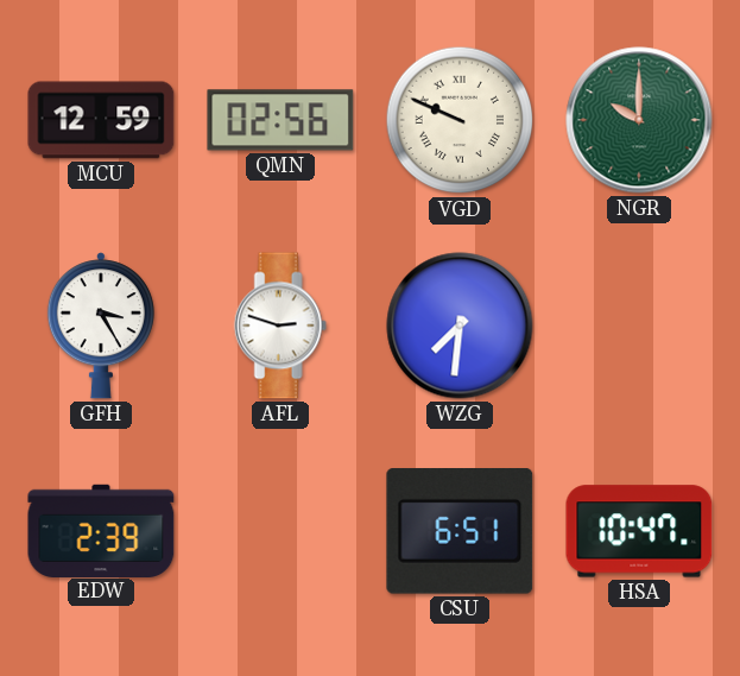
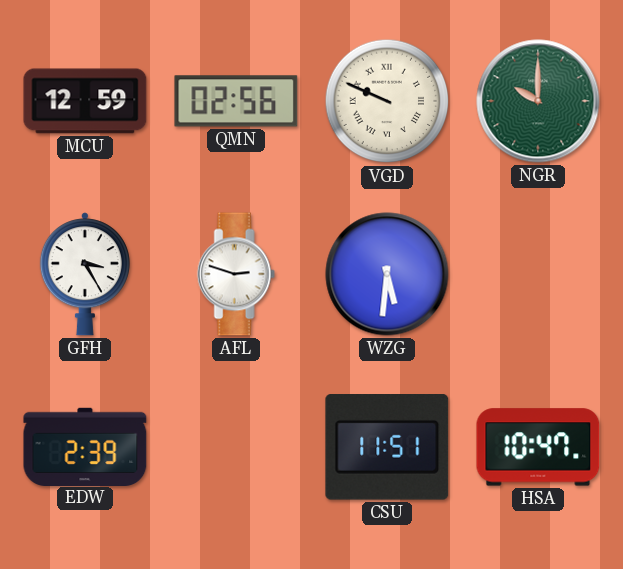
WZG: 7:31 -> 5:31 (387, 274)
CSU: 6:51 -> 11:51 (387, 448)
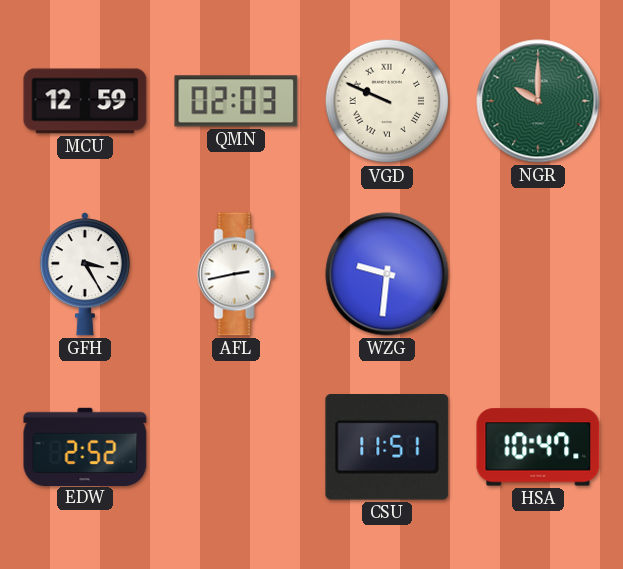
QMN: 02:56 -> 02:03 (236, 101)
AFL: 2:48 -> 2:43 (236, 274)
WZG: 5:31 -> 9:31 (387, 274)
EDW: 2:39 -> 2:52 (85, 446)
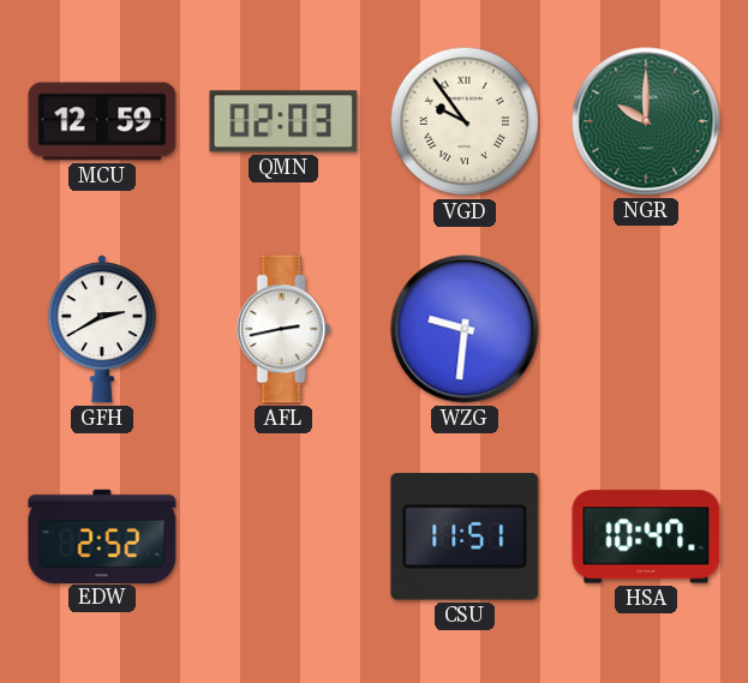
VGD: 9:49 -> 9:54 (465, 121)
GFH: 3:25 -> 2:40 (102, 329)
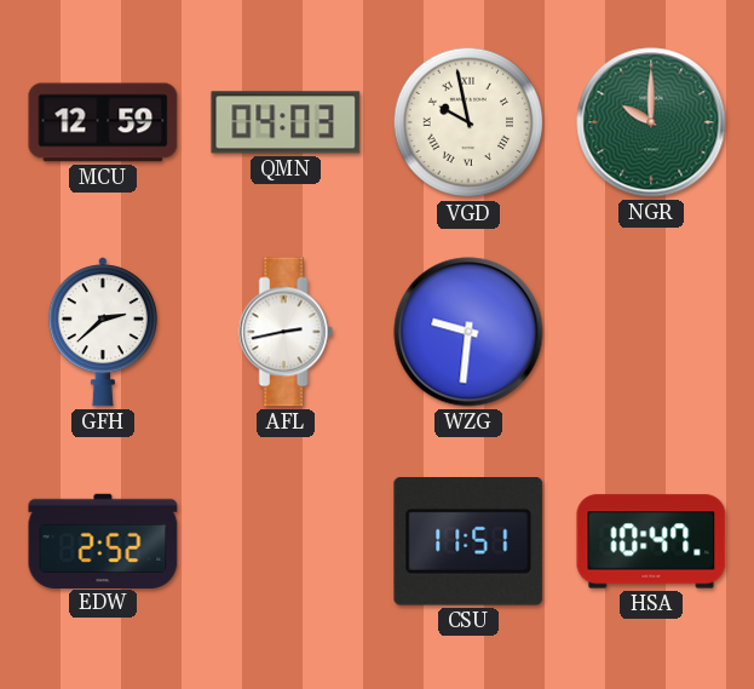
QMN: 02:03 -> 04:03 (286, 122)
VGD: 9:54 -> 9:58 (468, 122)
GFH: 2:40 -> 2:38 (103, 332)
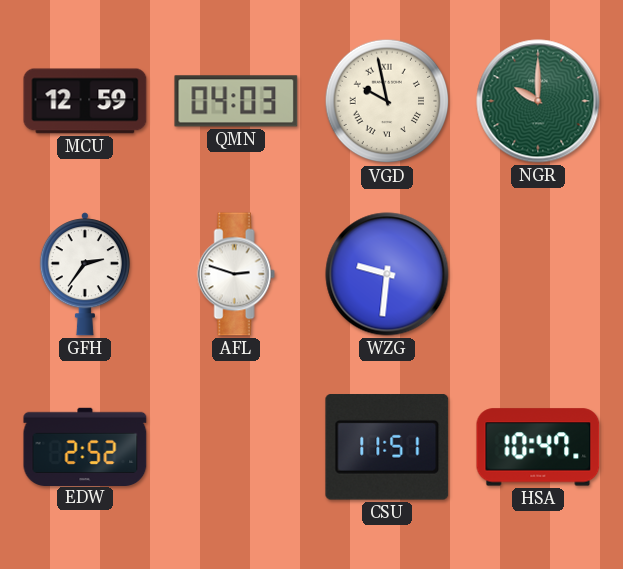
GFH: 2:38 -> 2:36 (85, 274)
AFL: 2:43 -> 2:48 (236, 274)
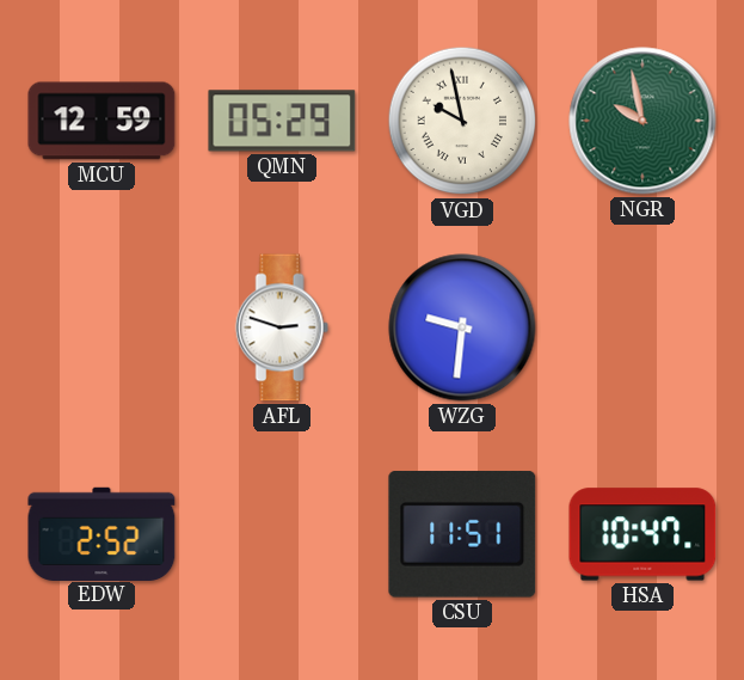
QMN: 04:03 -> 05:29 (282, 121)
NGR: 10:00 -> 9:58 (642, 121)
GFH: 2:36 -> none (85, 274)
